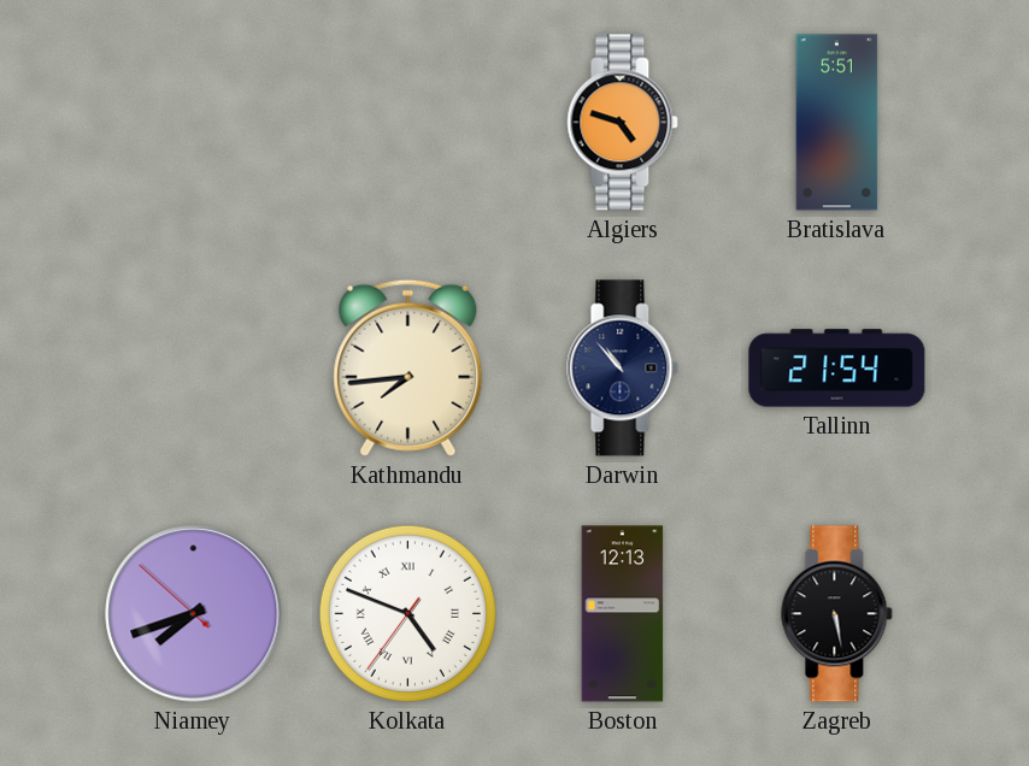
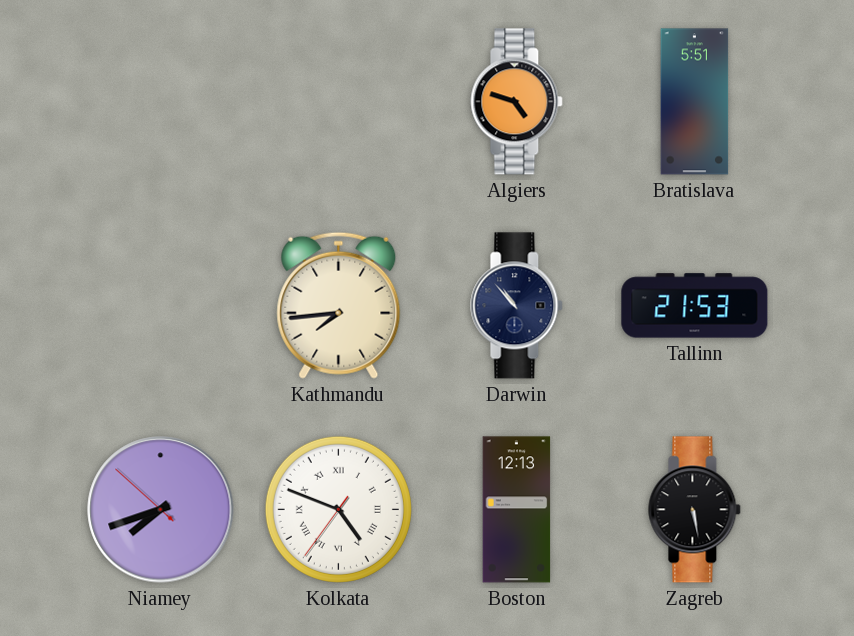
Tallinn: 21:54 -> 21:53 (695, 306)
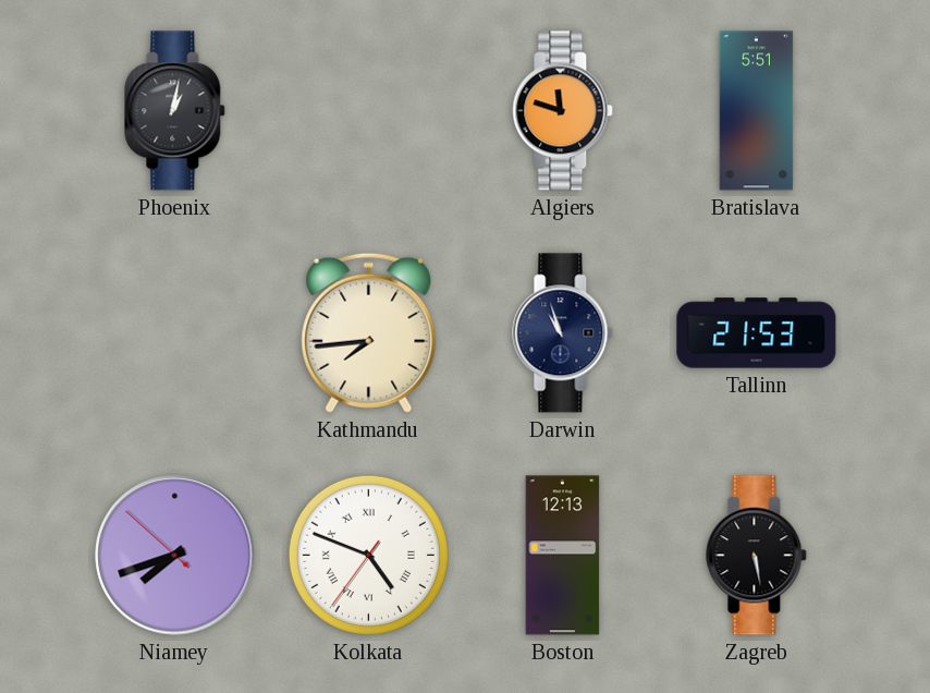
Phoenix: none -> 1:02 (175, 111)
Algiers: 4:48 -> 11:48 (563, 111)
Darwin: 10:53 -> 10:57 (563, 333)
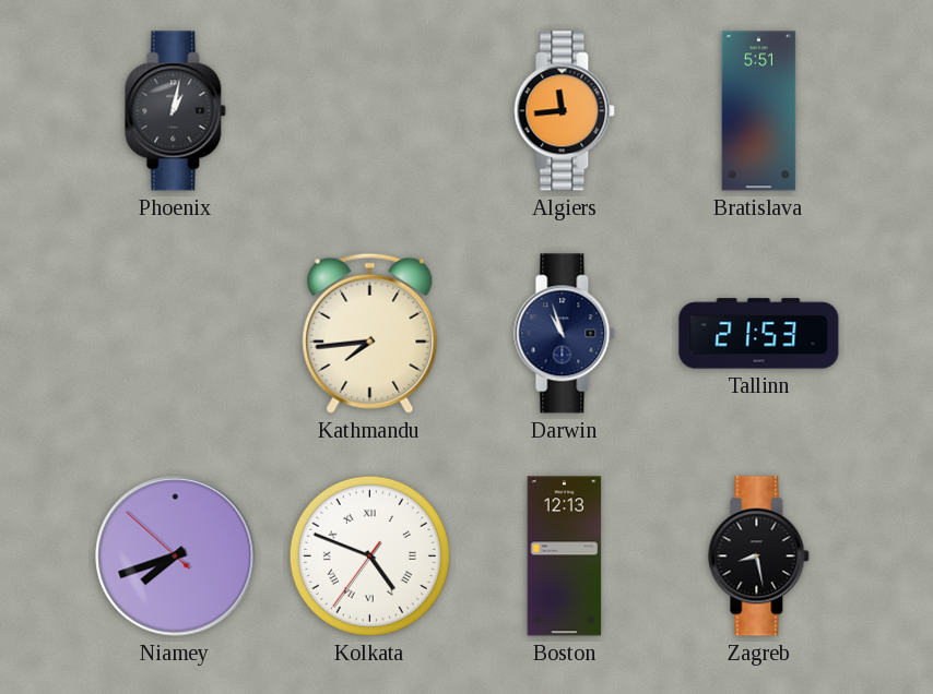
Algiers: 11:48 -> 11:44 (565, 111)
Zagreb: 5:28 -> 8:28 (759, 557)
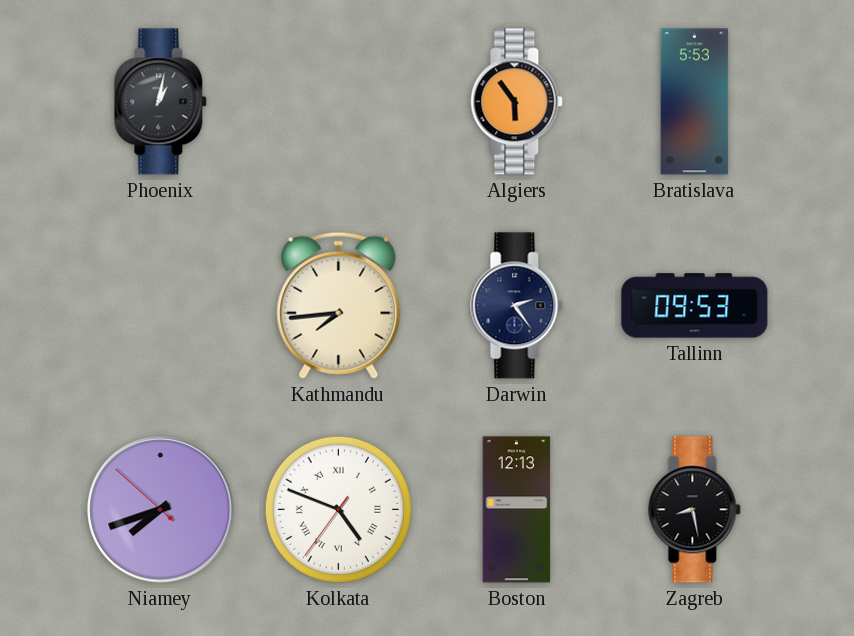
Algiers: 11:44 -> 5:54 (517, 102)
Bratislava: 5:51 -> 5:53 (695, 102)
Darwin: 10:57 -> 2:24 (517, 306)
Tallinn: 21:53 -> 09:53 (695, 306)
